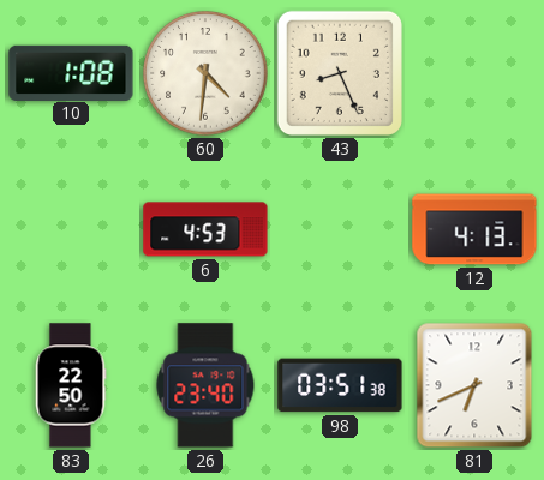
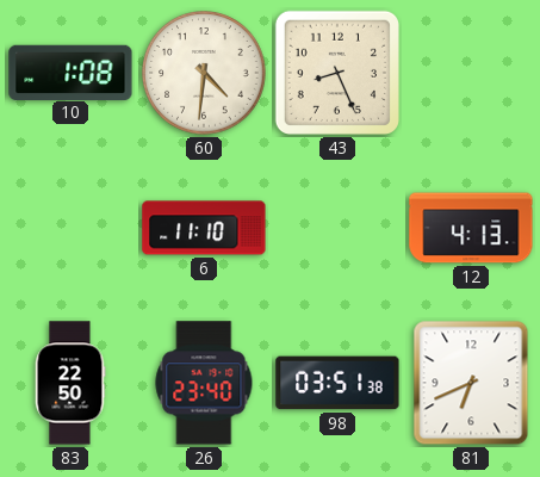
6: 4:53 -> 11:10 (204, 228)
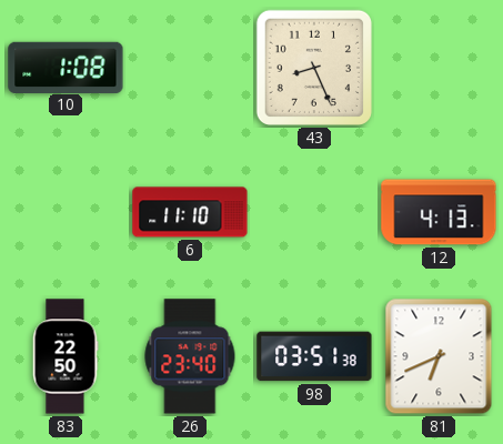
60: 4:31 -> none (204, 73)
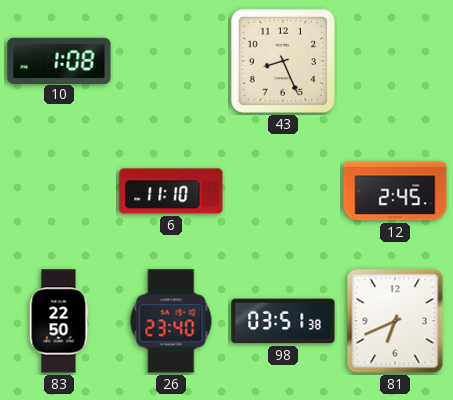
12: 4:13 -> 2:45 (395, 191)
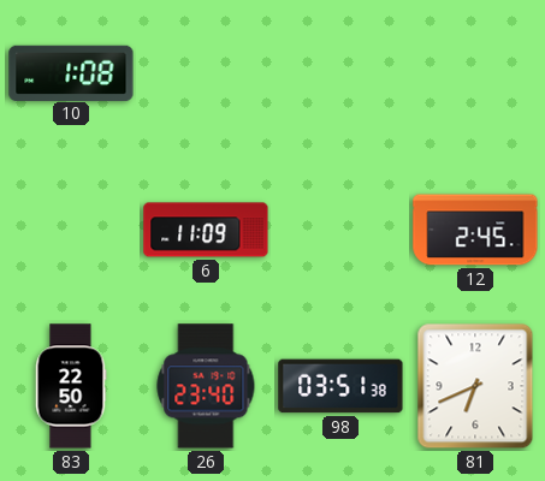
43: 8:26 -> none (283, 61)
6: 11:10 -> 11:09 (206, 230)
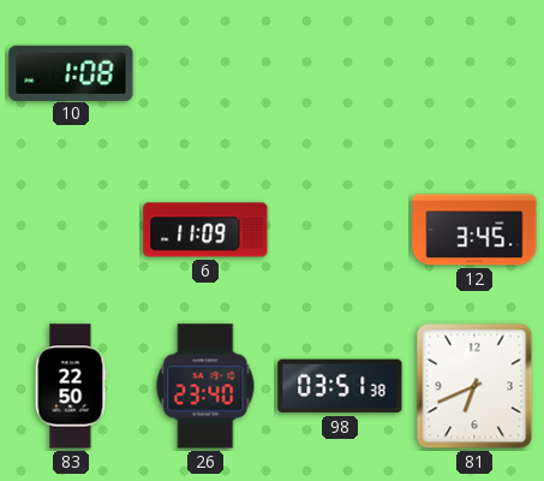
12: 2:45 -> 3:45 (474, 230)
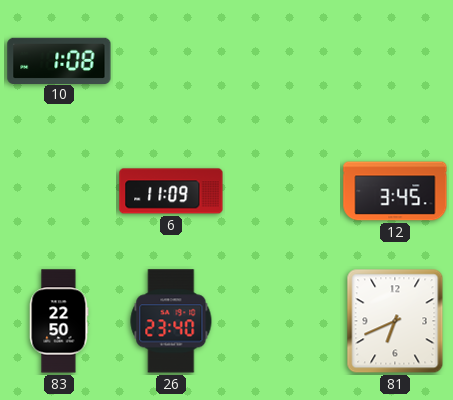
98: 03:51 -> none (340, 386)
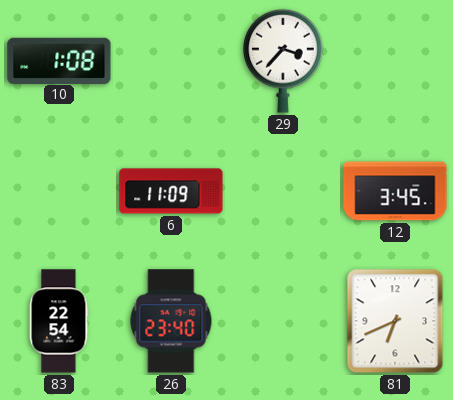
29: none -> 3:37 (284, 61)
83: 22:50 -> 22:54 (59, 321)
